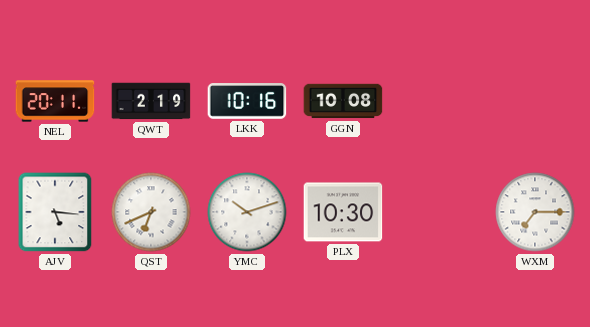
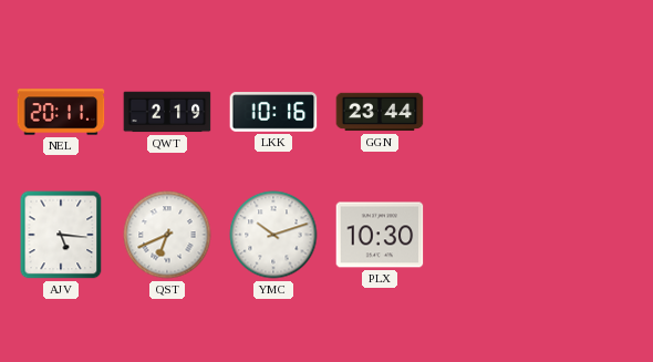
GGN: 10:08 -> 23:44 (380, 112)
WXM: 7:15 -> none (535, 212)
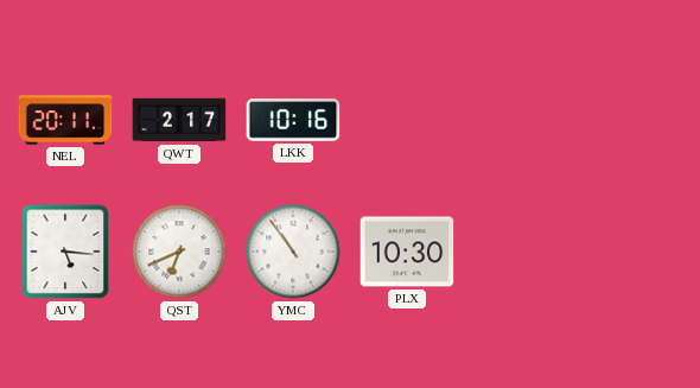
QWT: 2:19 -> 2:17 (179, 120)
GGN: 23:44 -> none (380, 112)
YMC: 10:12 -> 10:54 (293, 252)
